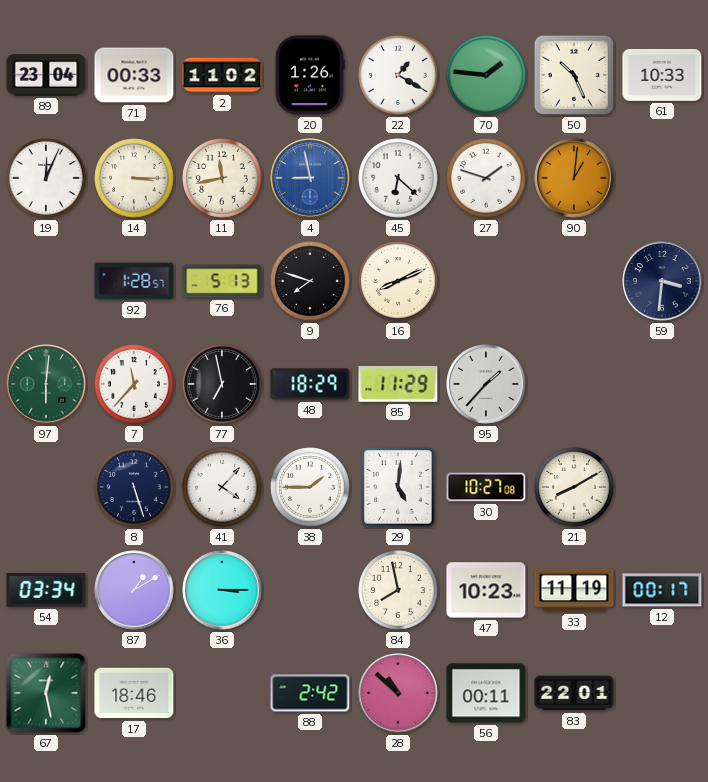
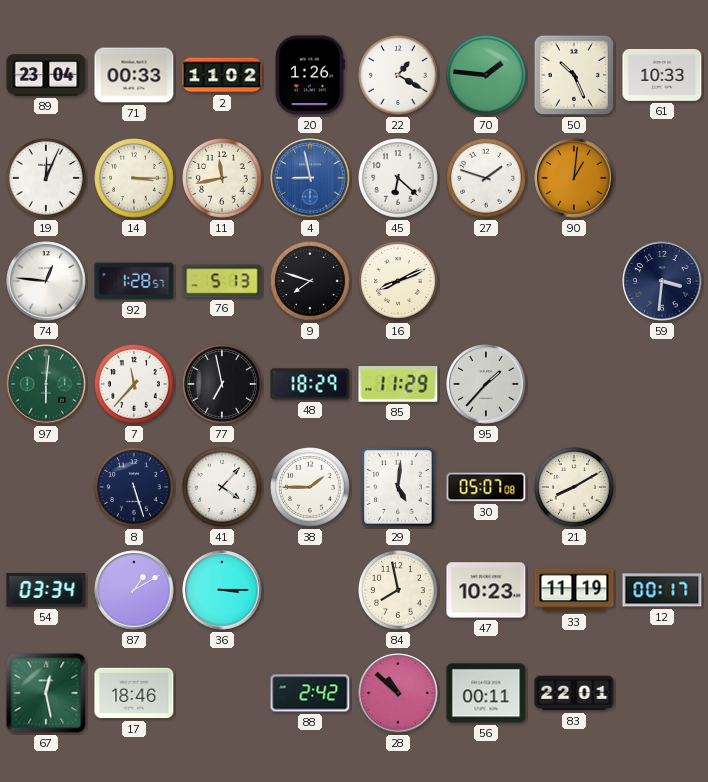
74: none -> 12:46 (46, 281)
30: 10:27 -> 05:07 (486, 487)
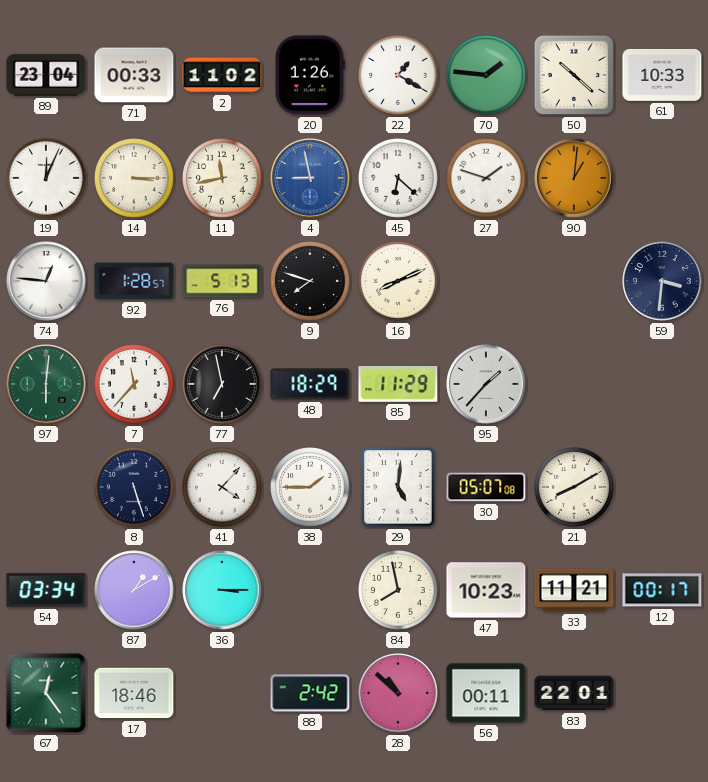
50: 10:26 -> 10:22 (574, 75)
33: 11:19 -> 11:21 (574, 590)
67: 12:28 -> 12:24 (46, 693)
